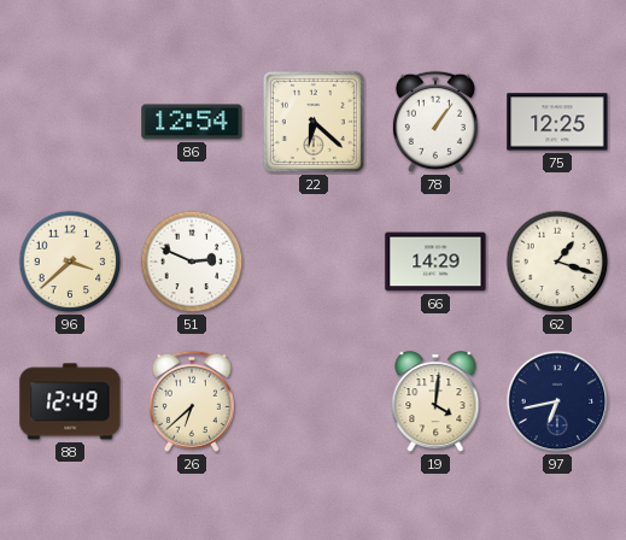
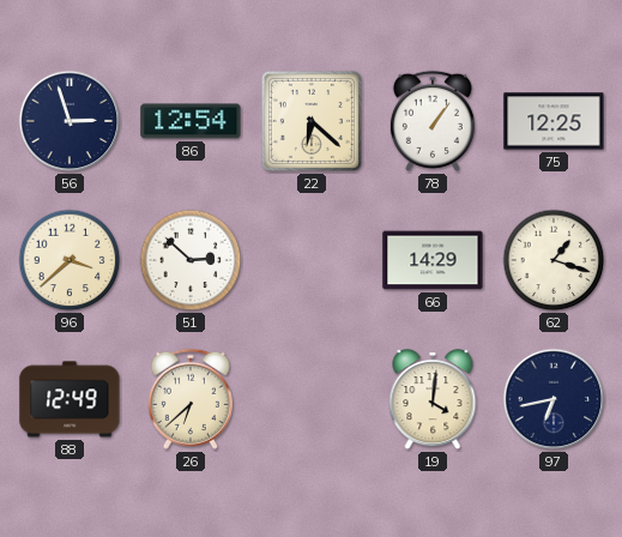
56: none -> 2:57 (70, 121)
51: 2:49 -> 2:52 (191, 260)
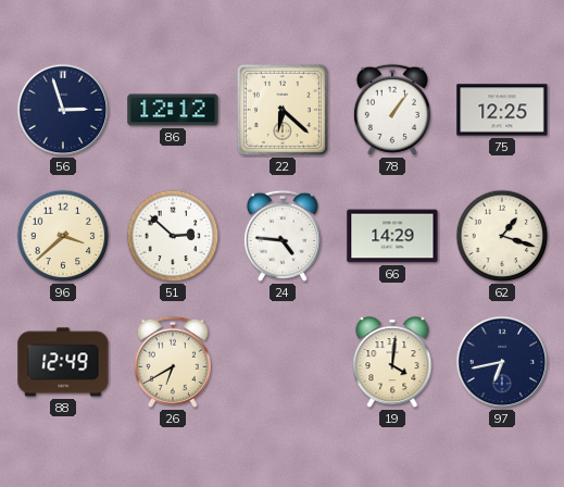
86: 12:54 -> 12:12 (173, 110)
24: none -> 4:46 (283, 236)
26: 6:38 -> 6:40 (173, 362)
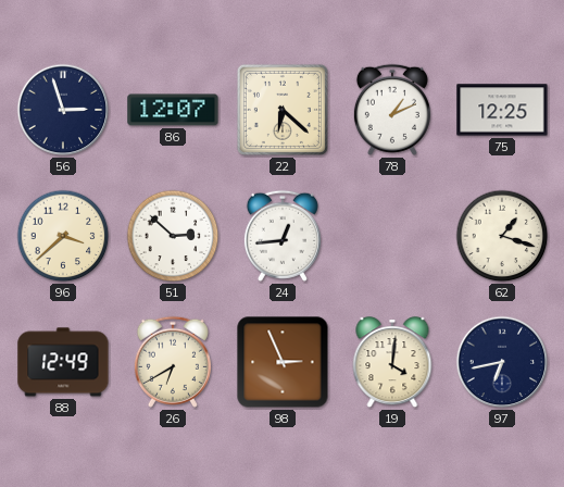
86: 12:12 -> 12:07 (173, 110)
78: 1:06 -> 1:11 (392, 110)
24: 4:46 -> 12:44 (283, 236)
66: 14:29 -> none (392, 236)
98: none -> 2:56 (283, 362)
